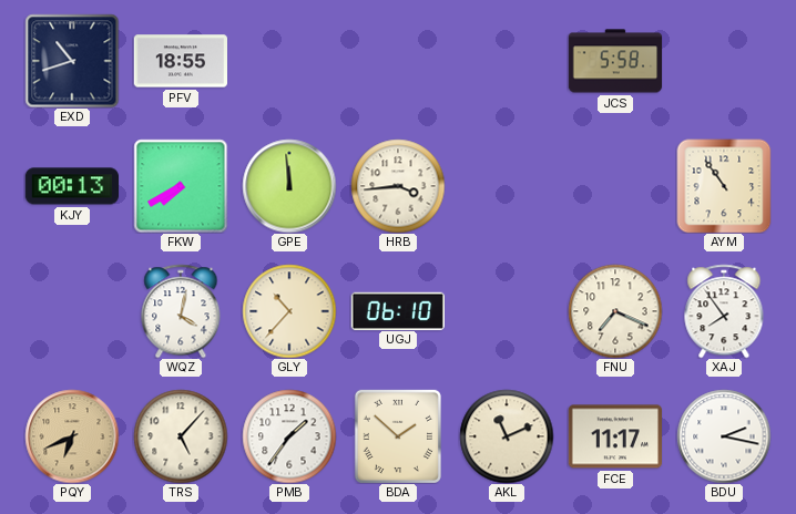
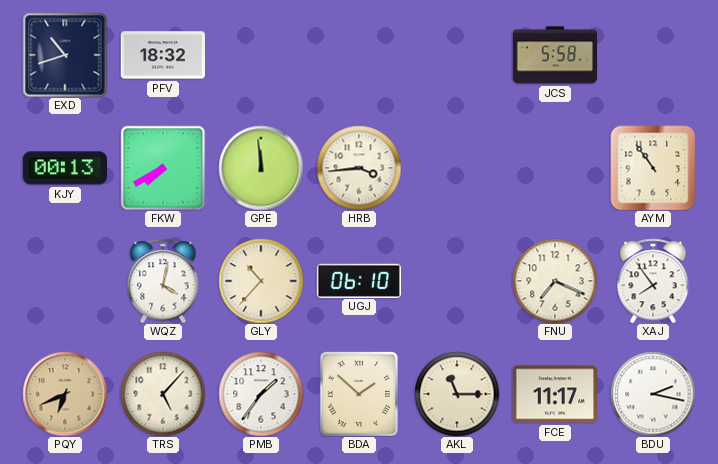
PFV: 18:55 -> 18:32 (162, 55)
AKL: 11:11 -> 11:15 (457, 394)
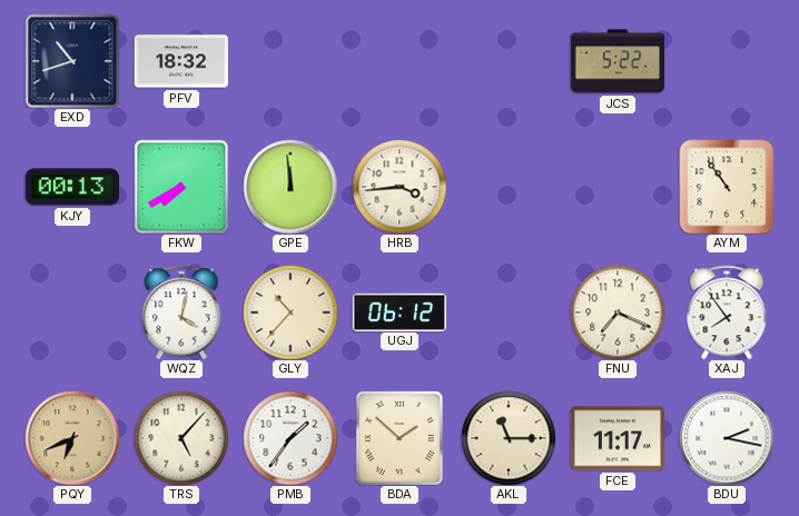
JCS: 5:58 -> 5:22 (618, 61)
UGJ: 06:10 -> 06:12 (398, 311)
